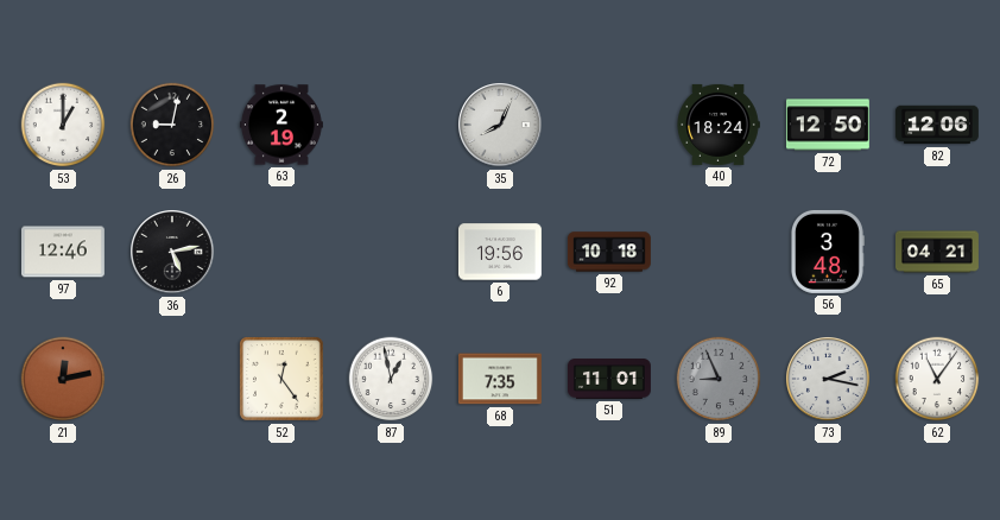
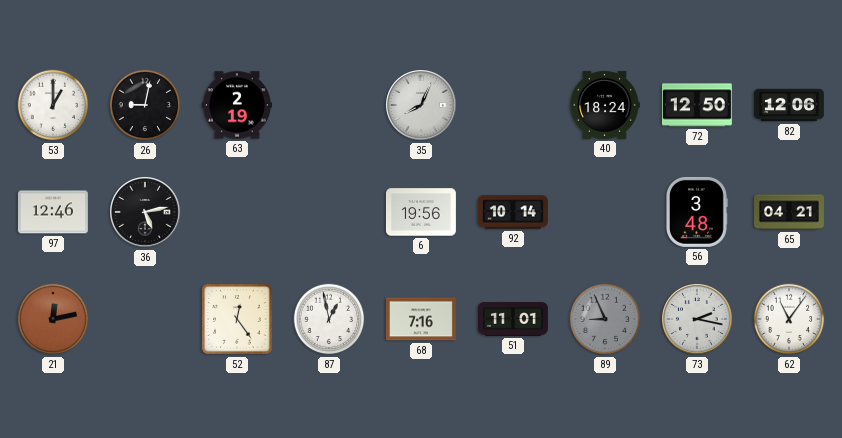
92: 10:18 -> 10:14 (513, 212)
68: 7:35 -> 7:16 (421, 319)
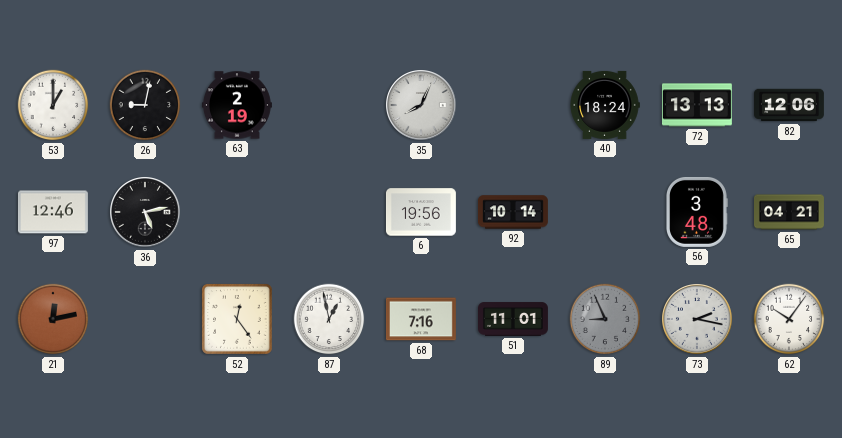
72: 12:50 -> 13:13 (697, 105)
62: 11:06 -> 10:06 (789, 319)
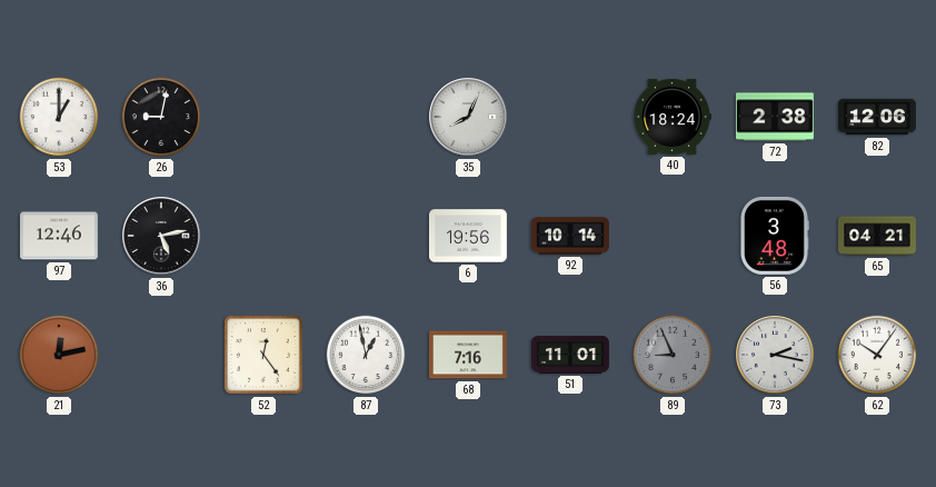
63: 2:19 -> none (237, 105)
72: 13:13 -> 2:38 (775, 117)
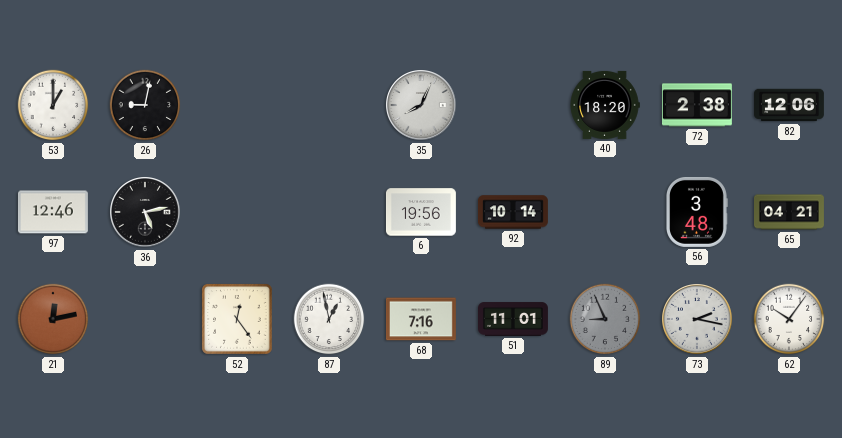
40: 18:24 -> 18:20 (605, 105)
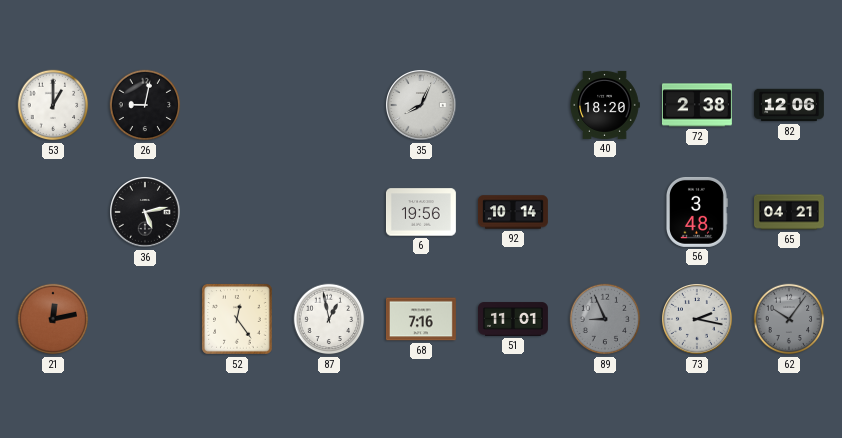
97: 12:46 -> none (53, 212)
62 dial: white -> grey (789, 319)
